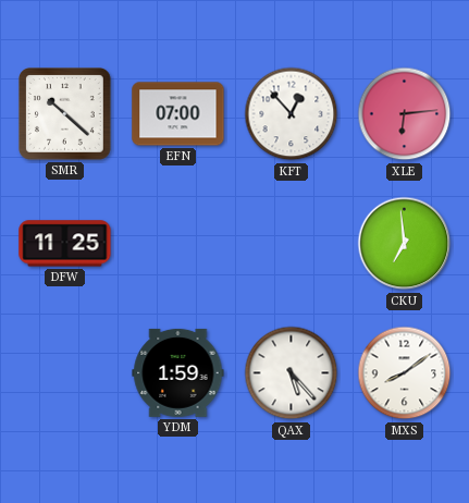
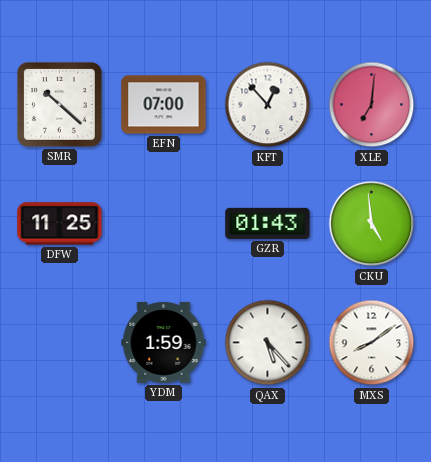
XLE: 6:14 -> 7:01 (372, 105)
GZR: none -> 01:43 (268, 223)
CKU: 6:59 -> 4:59 (372, 224)
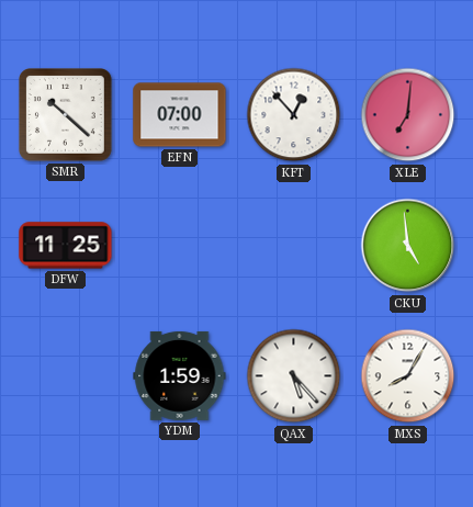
GZR: 01:43 -> none (268, 223)
MXS: 8:09 -> 8:05 (408, 376)
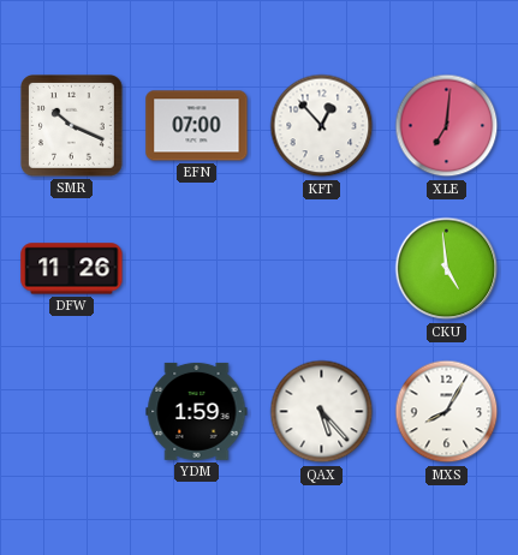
SMR: 10:22 -> 10:19 (72, 126)
DFW: 11:25 -> 11:26 (72, 269)
